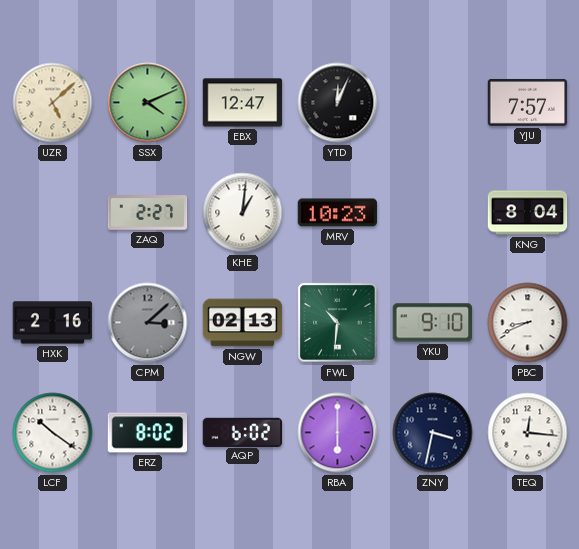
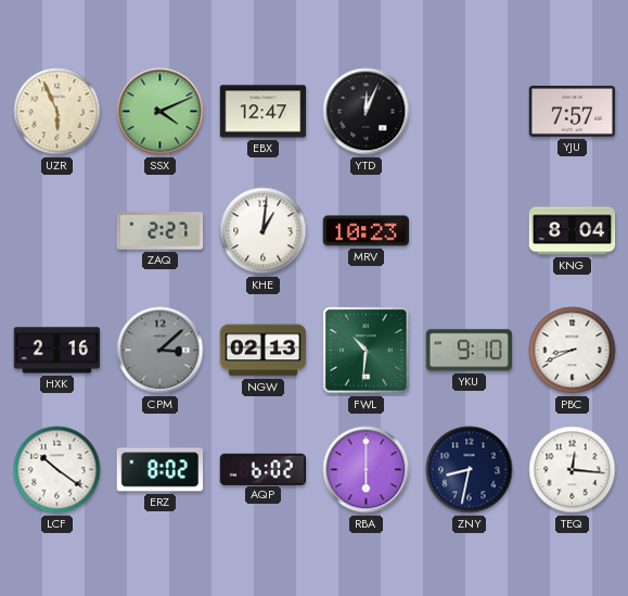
UZR: 5:08 -> 5:56 (57, 112)
ZNY: 3:32 -> 8:32 (470, 470)
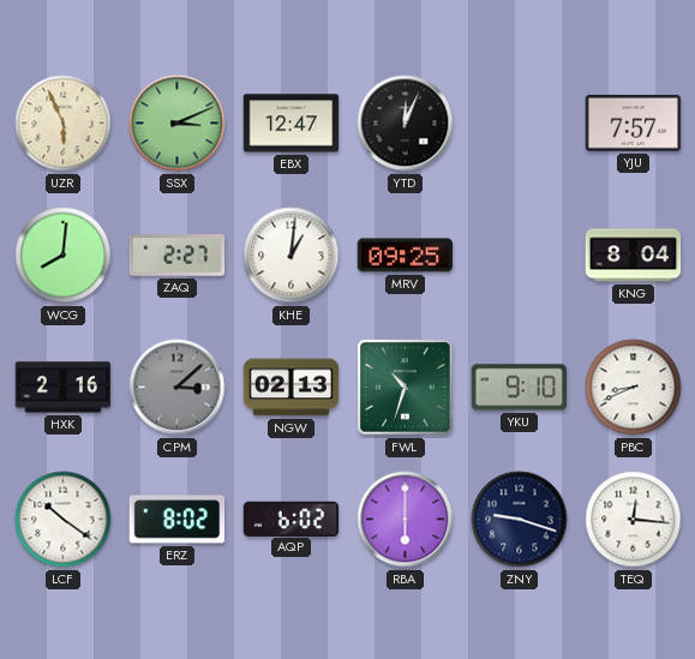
SSX: 4:11 -> 3:11 (178, 124)
WCG: none -> 8:01 (64, 256)
MRV: 10:23 -> 09:25 (406, 256)
FWL: 10:31 -> 10:33 (406, 388)
ZNY: 8:32 -> 9:18 (520, 520)
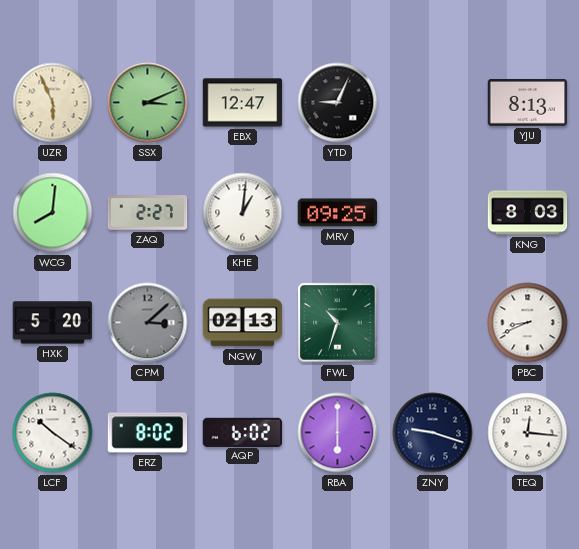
YTD: 12:04 -> 9:04 (338, 103)
YJU: 7:57 -> 8:13 (528, 102)
KNG: 8:04 -> 8:03 (528, 213)
HXK: 2:16 -> 5:20 (53, 323)
YKU: 9:10 -> none (520, 388)
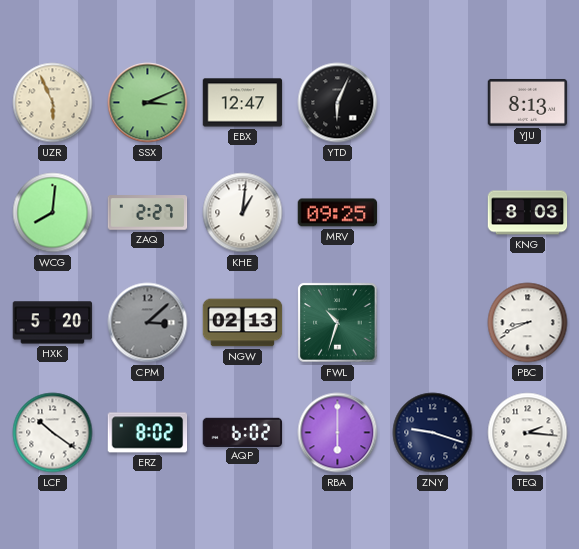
YTD: 9:04 -> 6:04 (338, 103)
TEQ: 12:16 -> 2:16 (528, 433)
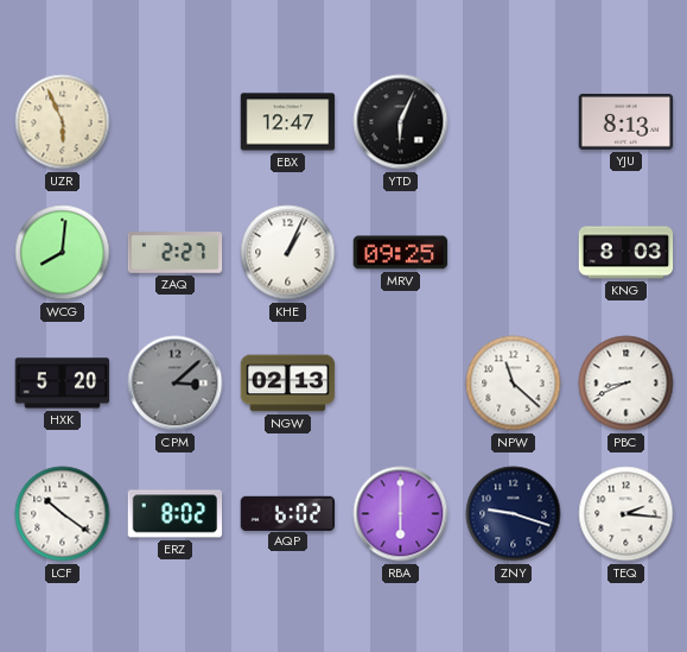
SSX: 3:11 -> none (148, 103)
KHE: 1:01 -> 1:04 (288, 253)
FWL: 10:33 -> none (338, 323)
NPW: none -> 11:22 (514, 384)
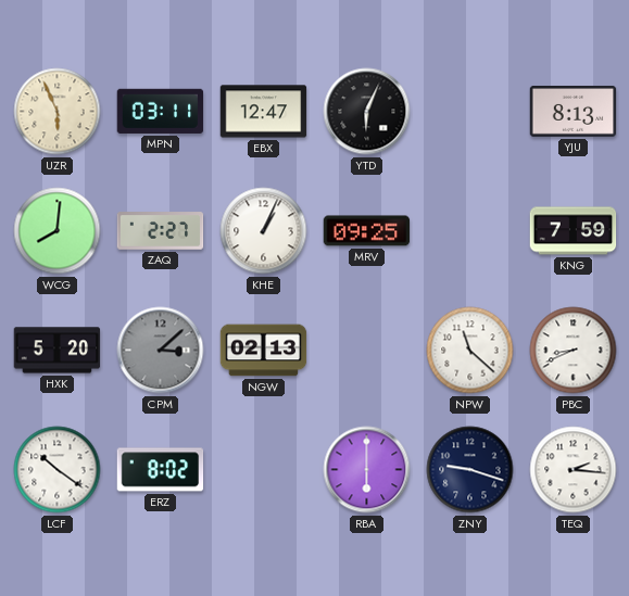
MPN: none -> 03:11 (161, 111)
KNG: 8:03 -> 7:59 (574, 231)
AQP: 6:02 -> none (288, 513)
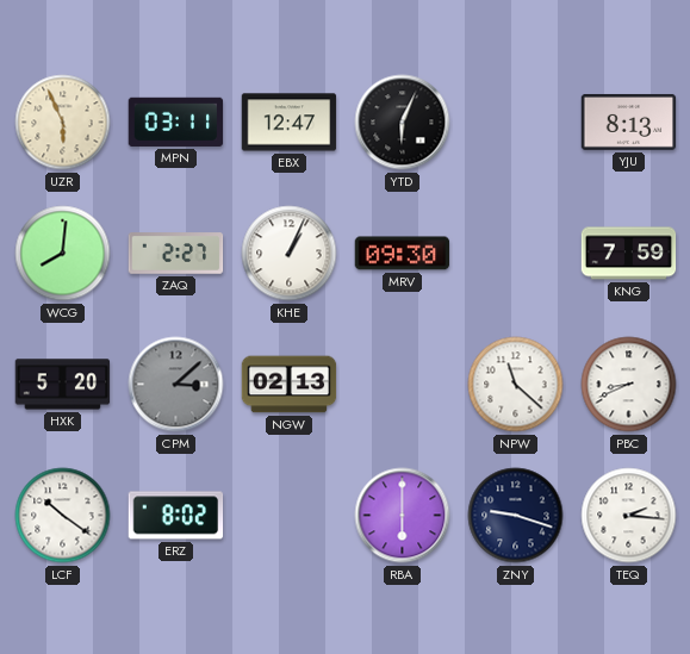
MRV: 09:25 -> 09:30 (403, 254)
